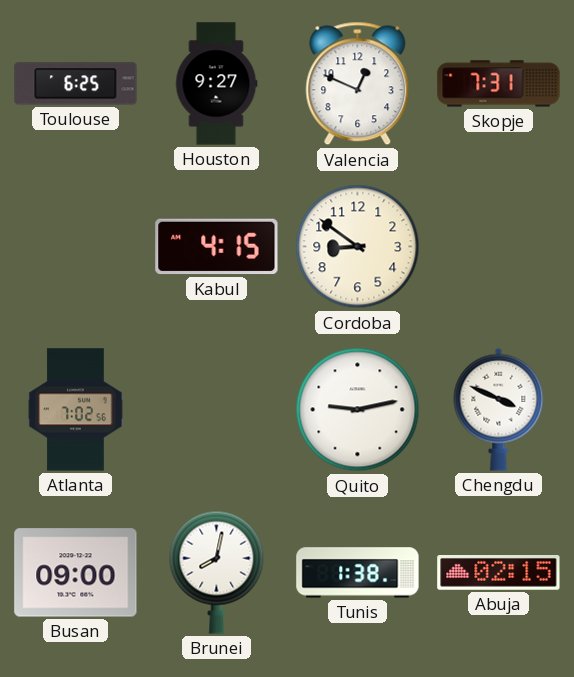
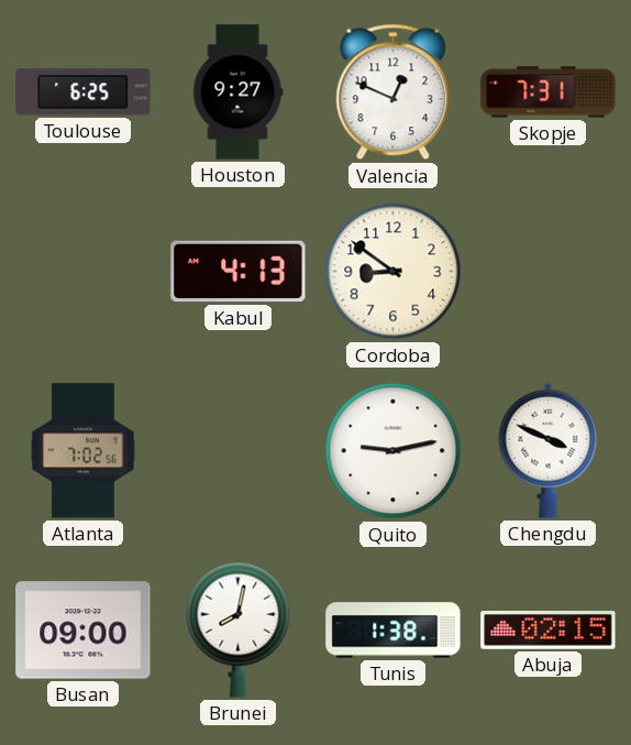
Kabul: 4:15 -> 4:13 (239, 272)
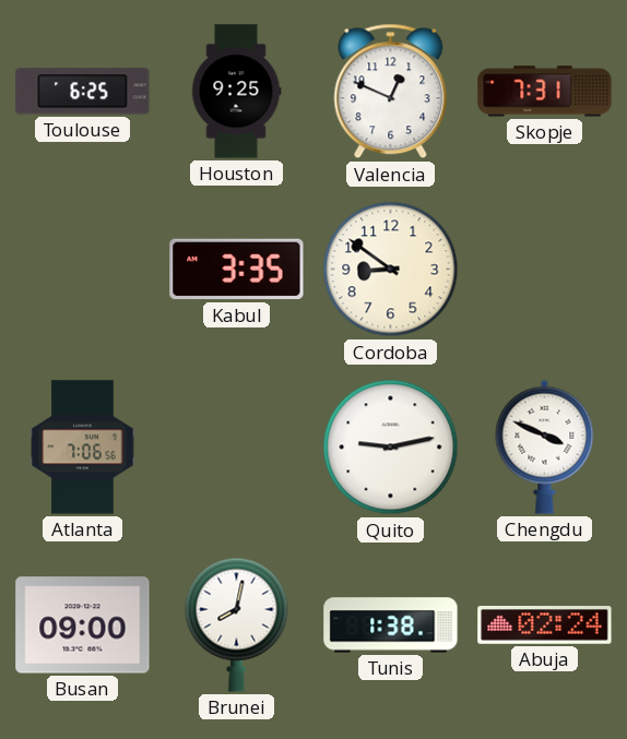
Houston: 9:27 -> 9:25 (236, 92)
Kabul: 4:13 -> 3:35 (237, 270)
Atlanta: 7:02 -> 7:06 (83, 448)
Abuja: 02:15 -> 02:24 (545, 625)
